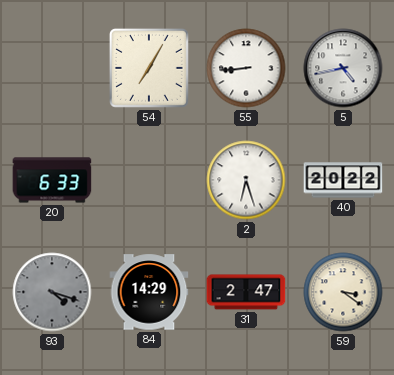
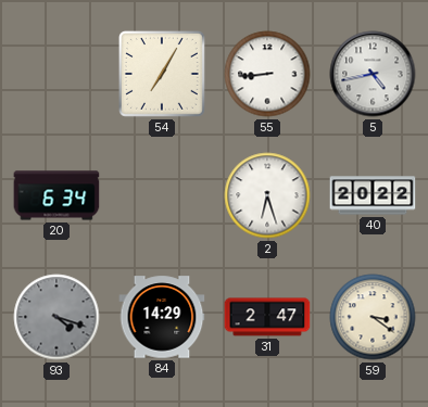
20: 6:33 -> 6:34 (56, 195)
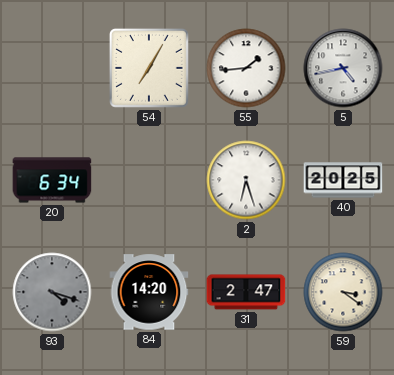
55: 8:44 -> 1:44 (246, 68)
40: 20:22 -> 20:25 (343, 180)
84: 14:29 -> 14:20 (149, 292)
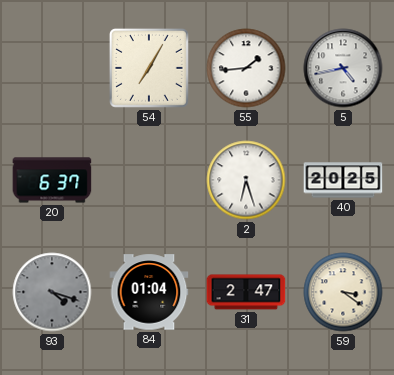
20: 6:34 -> 6:37 (52, 180)
84: 14:20 -> 01:04 (149, 292)
